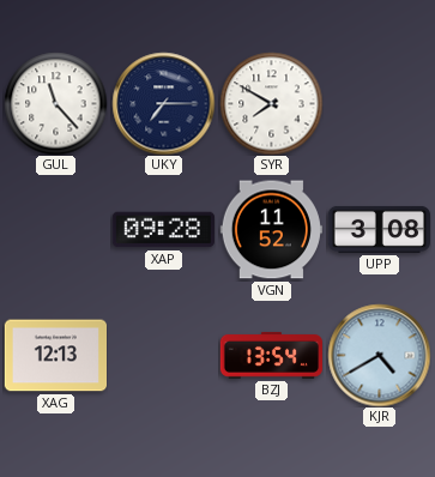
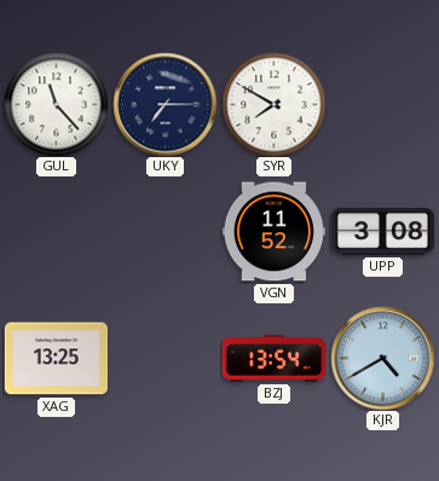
XAP: 09:28 -> none (163, 230)
XAG: 12:13 -> 13:25 (56, 359)
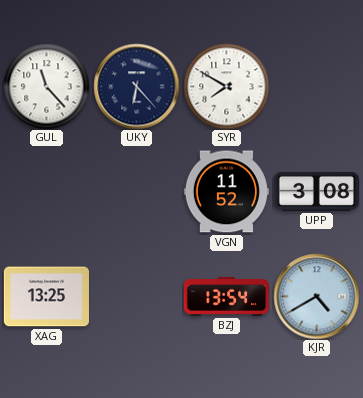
UKY: 7:15 -> 6:23 (136, 86)
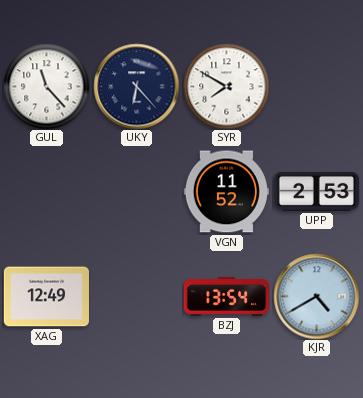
UPP: 3:08 -> 2:53 (316, 191)
XAG: 13:25 -> 12:49 (46, 297)
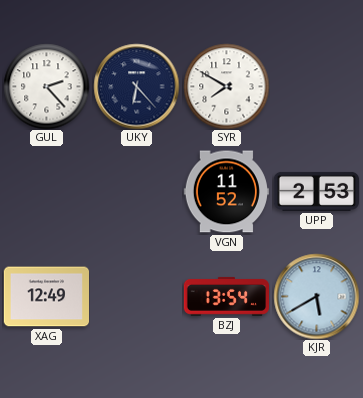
GUL: 11:23 -> 2:23 (46, 86)
KJR: 4:40 -> 5:40 (316, 296)
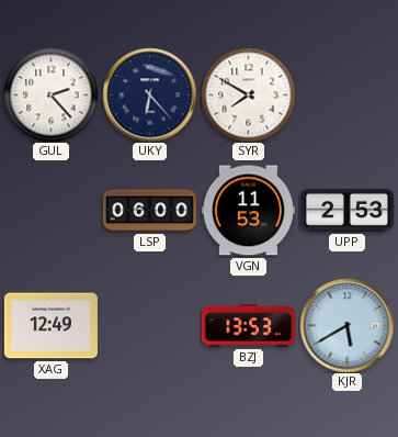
LSP: none -> 06:00 (149, 211)
VGN: 11:52 -> 11:53 (248, 211)
BZJ: 13:54 -> 13:53 (248, 325)
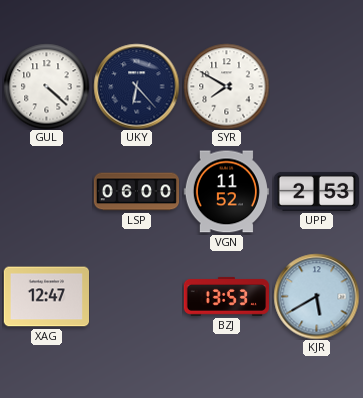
GUL: 2:23 -> 4:22 (46, 86)
VGN: 11:53 -> 11:52 (226, 192)
XAG: 12:49 -> 12:47 (46, 297)
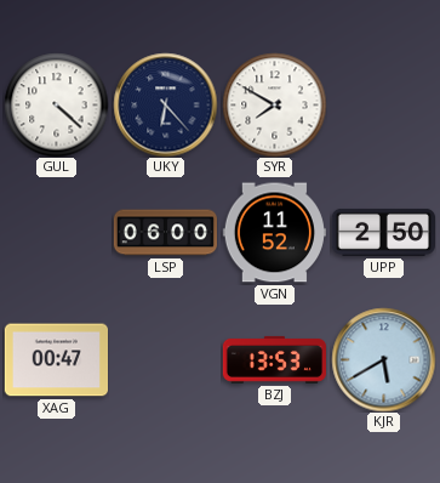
UPP: 2:53 -> 2:50 (383, 232)
XAG: 12:47 -> 00:47 (56, 360)
